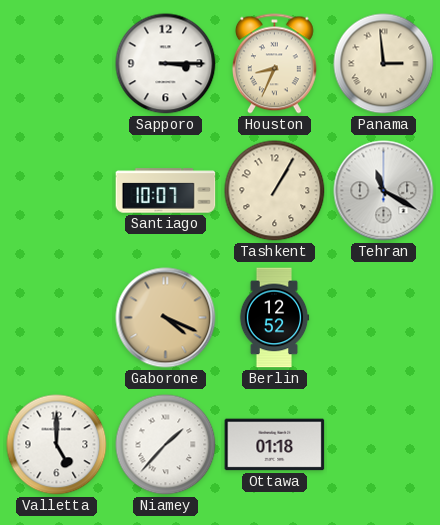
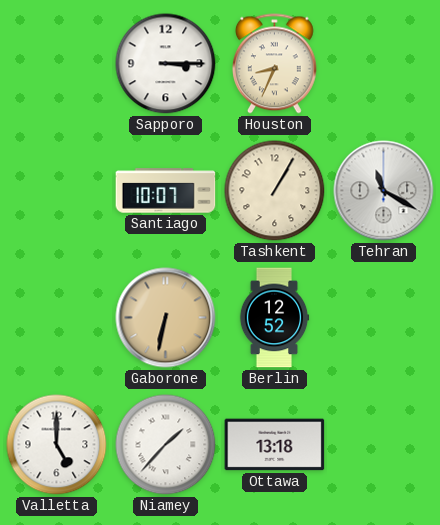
Panama: 2:59 -> none (384, 64)
Gaborone: 4:19 -> 6:32 (166, 318)
Ottawa: 01:18 -> 13:18 (275, 445)
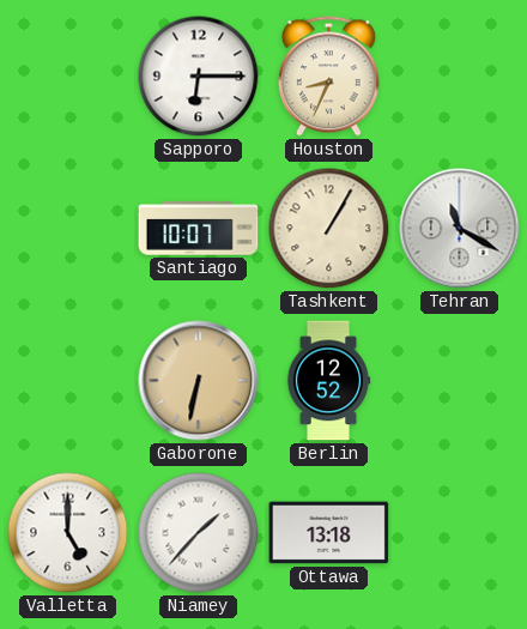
Sapporo: 3:15 -> 6:15 (199, 77)
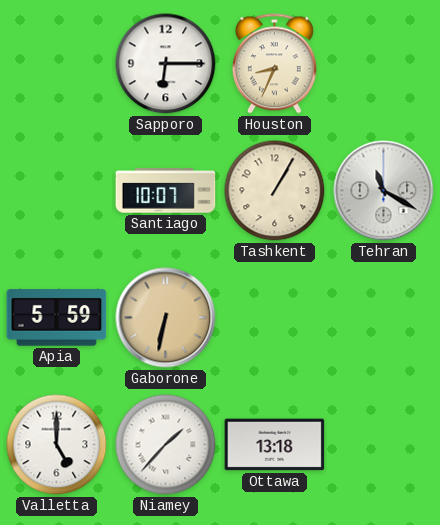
Apia: none -> 5:59 (57, 318)
Berlin: 12:52 -> none (328, 381)
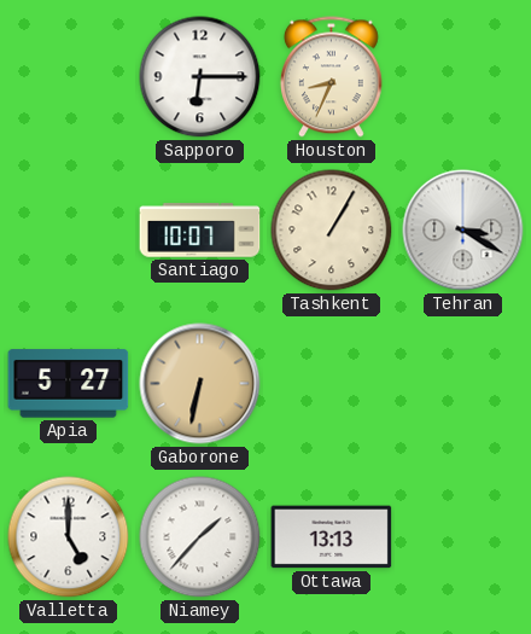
Tehran: 11:20 -> 3:20 (463, 231)
Apia: 5:59 -> 5:27 (69, 384)
Ottawa: 13:18 -> 13:13 (332, 537)
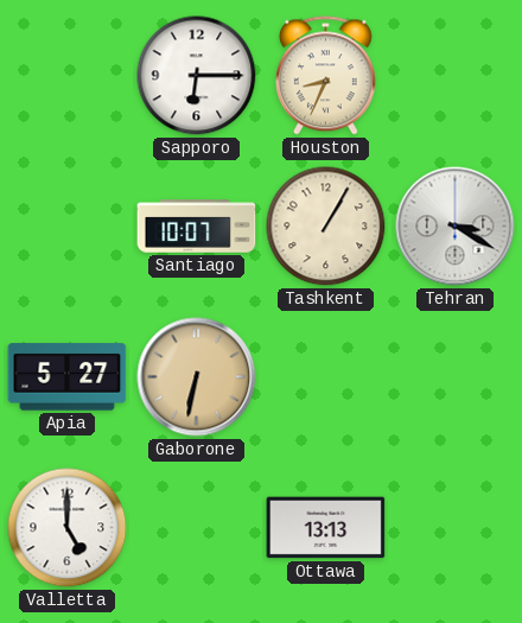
Niamey: 1:37 -> none (200, 537)
